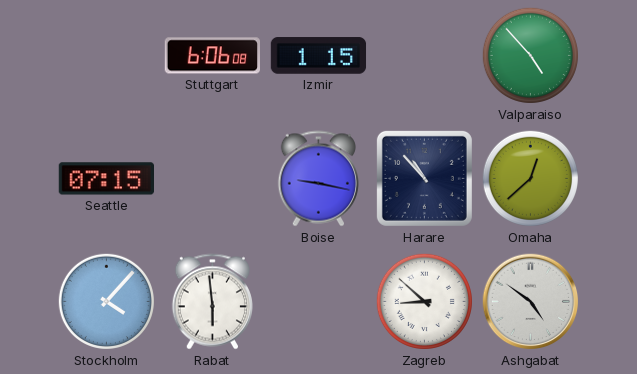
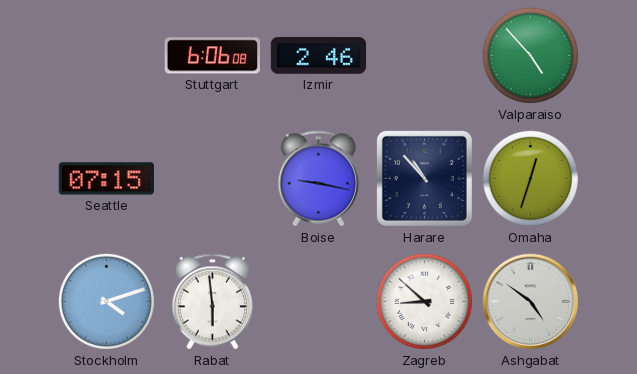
Izmir: 1:15 -> 2:46 (319, 56)
Omaha: 12:38 -> 12:33 (530, 178)
Stockholm: 4:07 -> 4:12 (106, 301)
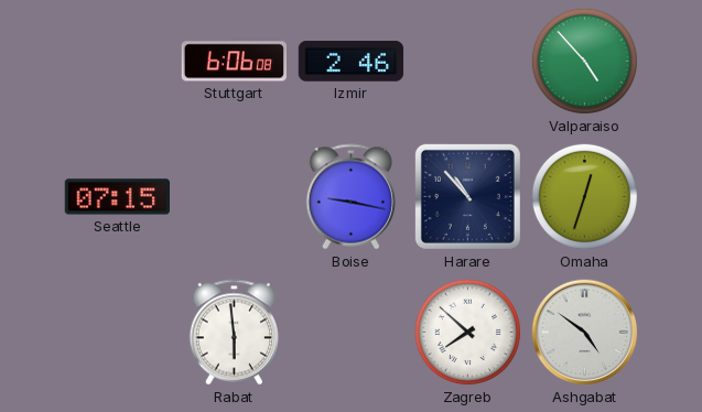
Stockholm: 4:12 -> none (106, 301)
Zagreb: 8:52 -> 7:52 (467, 332)
